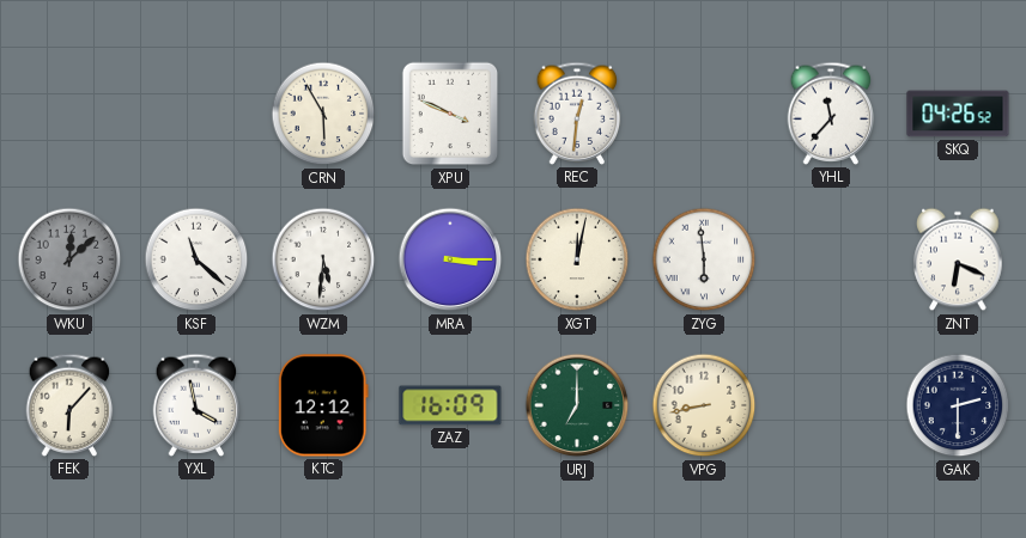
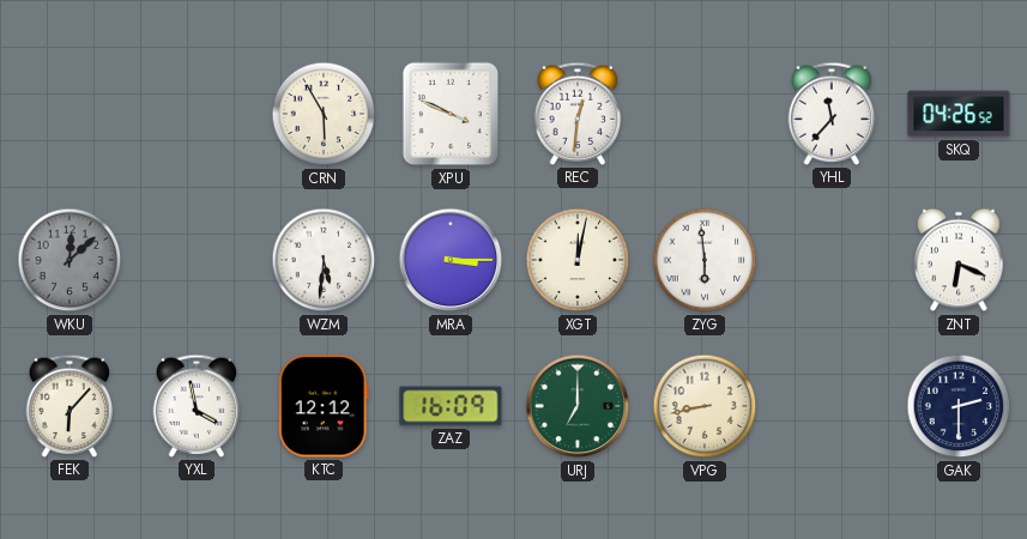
KSF: 11:22 -> none (196, 259)
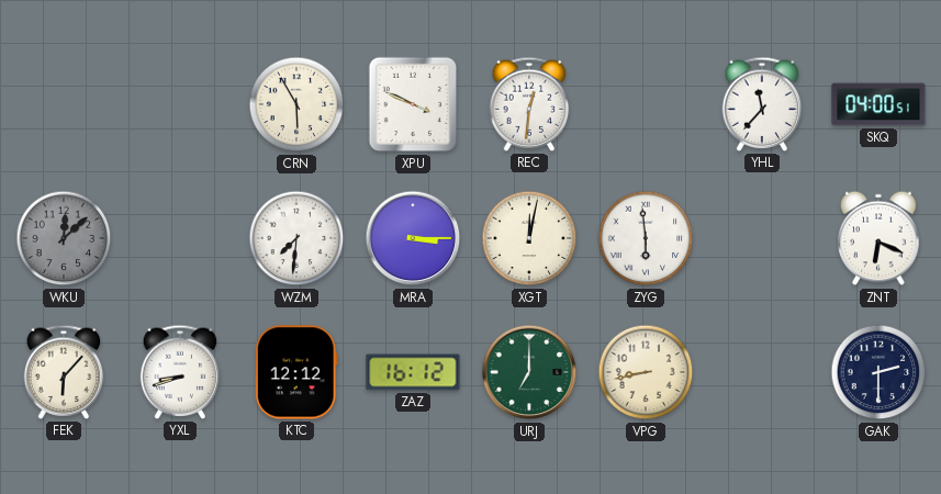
SKQ: 04:26 -> 04:00 (878, 104)
WZM: 5:31 -> 7:31 (296, 238)
YXL: 3:58 -> 8:42 (180, 372)
ZAZ: 16:09 -> 16:12 (413, 372)
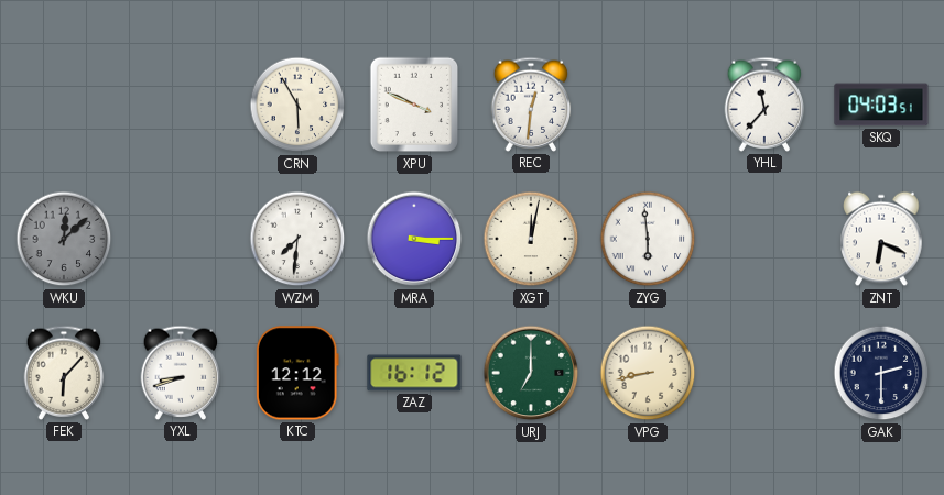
SKQ: 04:00 -> 04:03 (881, 105)
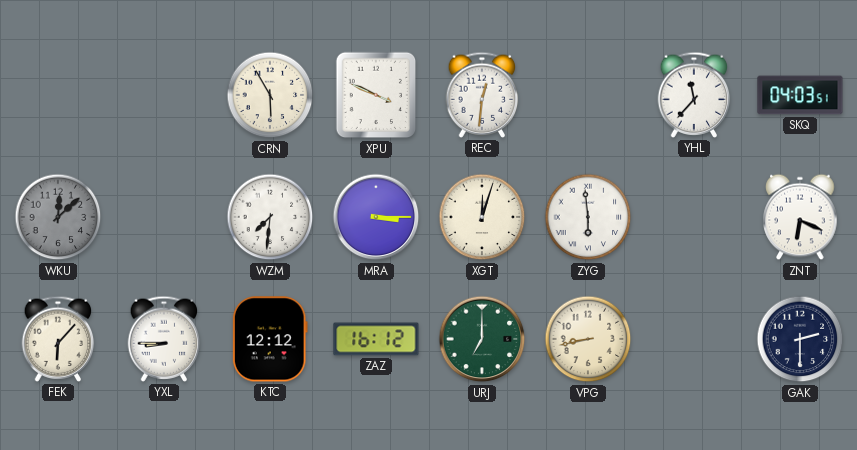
XGT: 12:02 -> 12:03 (482, 217)
YXL: 8:42 -> 8:45 (164, 339)
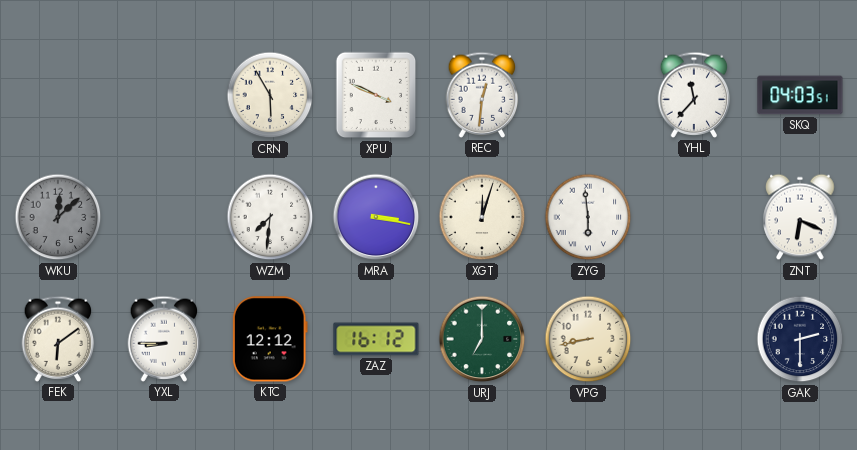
MRA: 3:15 -> 3:17 (376, 217)
FEK: 6:07 -> 6:09 (58, 339)
